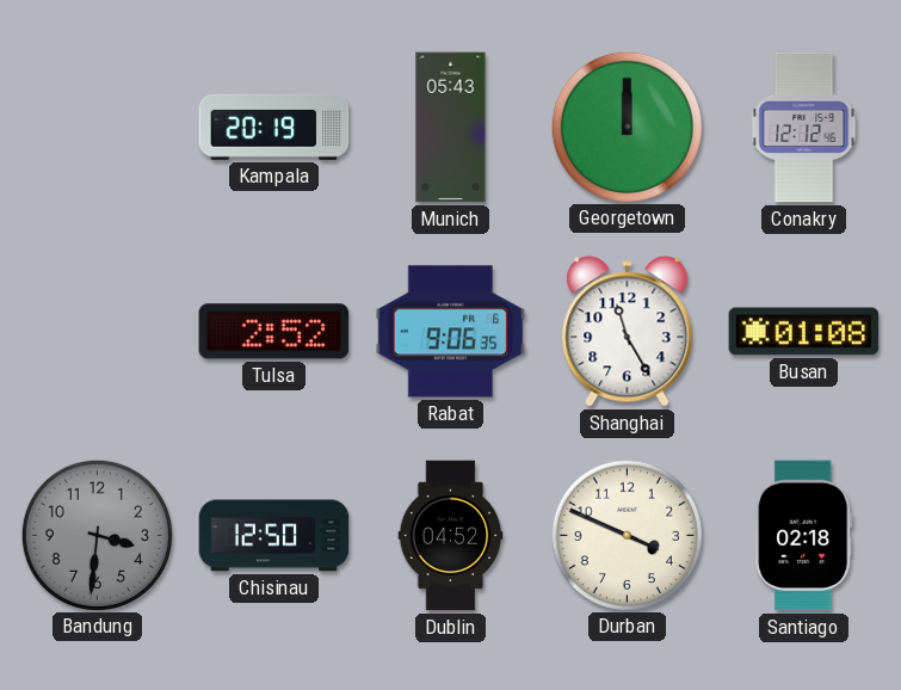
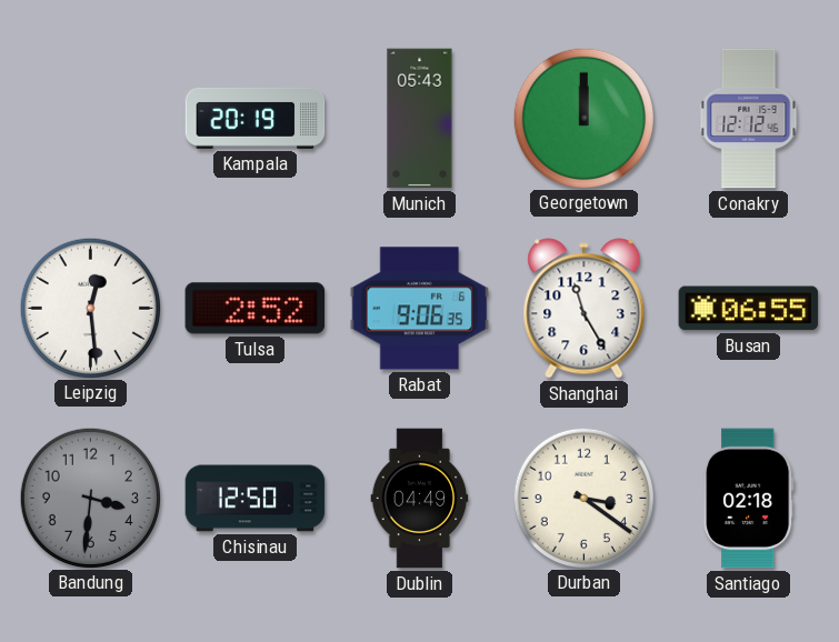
Leipzig: none -> 12:29 (90, 308)
Busan: 01:08 -> 06:55 (749, 309)
Dublin: 04:52 -> 04:49 (420, 499)
Durban: 3:49 -> 3:21 (583, 498)
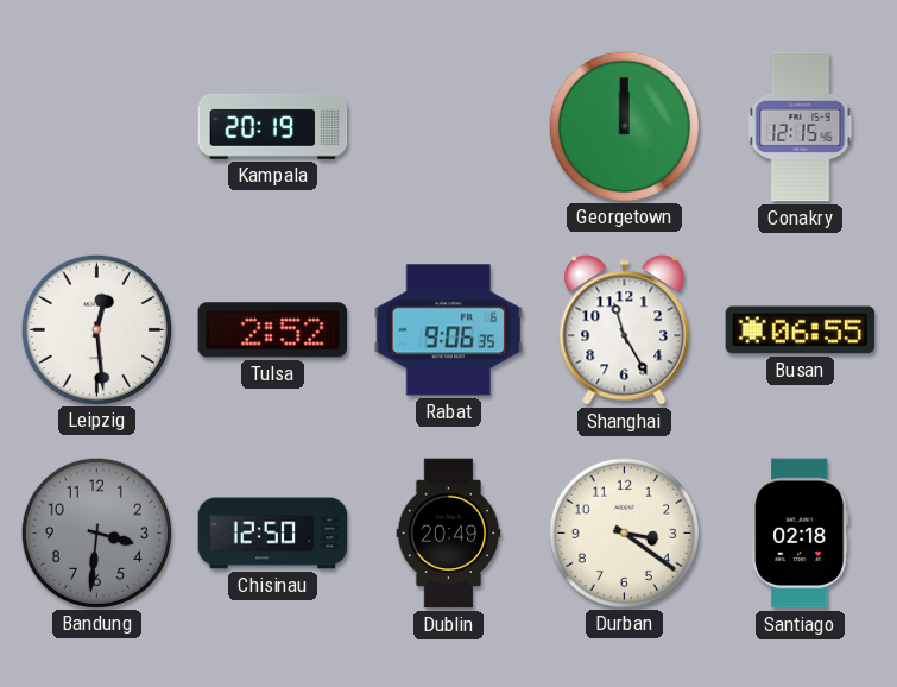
Munich: 05:43 -> none (420, 119)
Conakry: 12:12 -> 12:15 (801, 127)
Dublin: 04:49 -> 20:49 (449, 534)
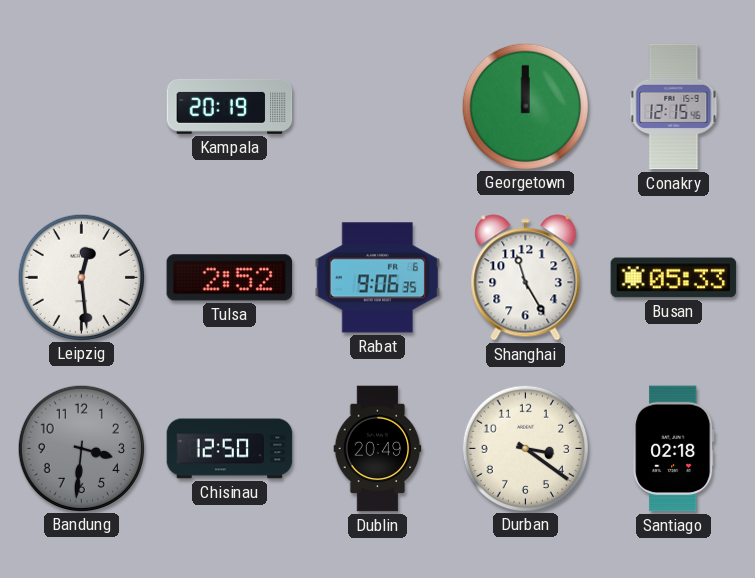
Busan: 06:55 -> 05:33 (674, 278)
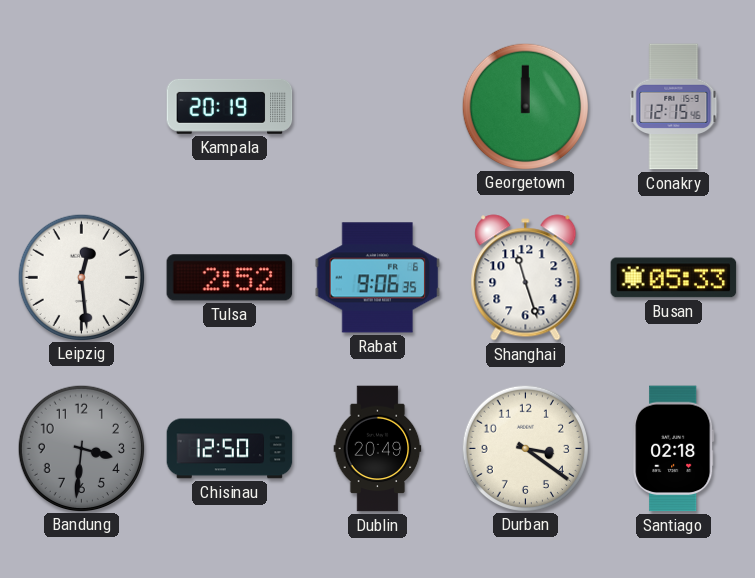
Shanghai: 11:25 -> 11:27 (526, 278)
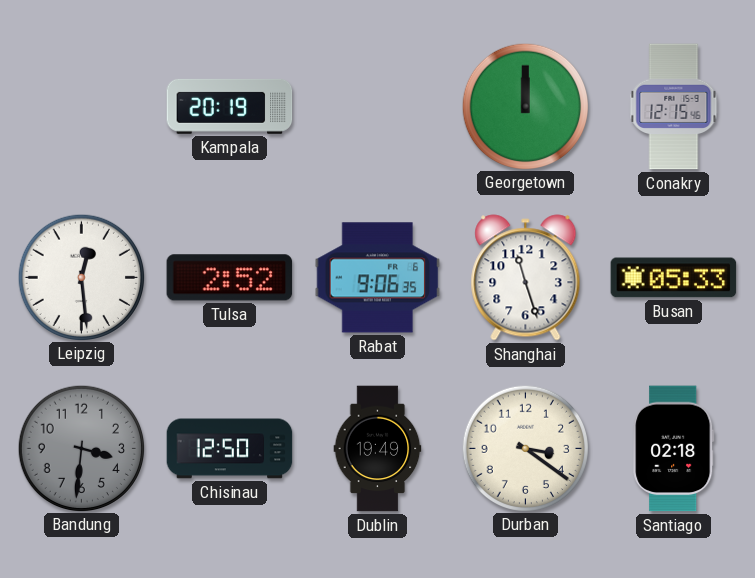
Dublin: 20:49 -> 19:49 (378, 449)
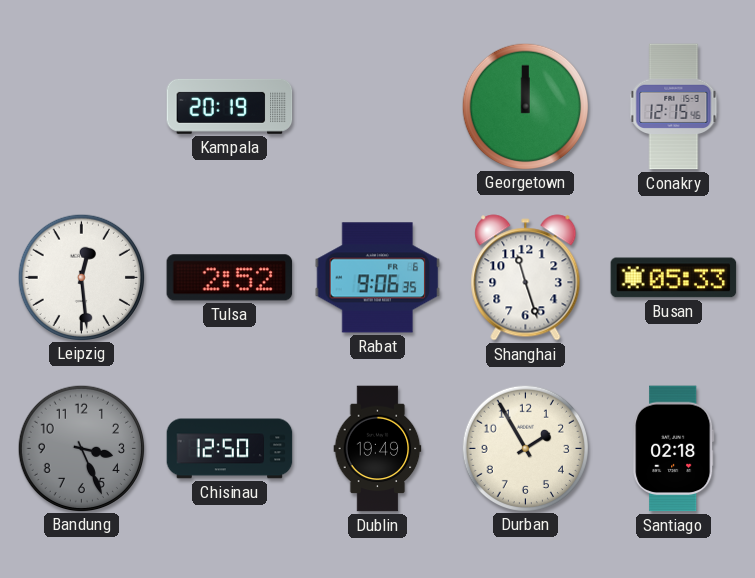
Bandung: 3:31 -> 3:26 (81, 448)
Durban: 3:21 -> 1:55 (525, 448)
